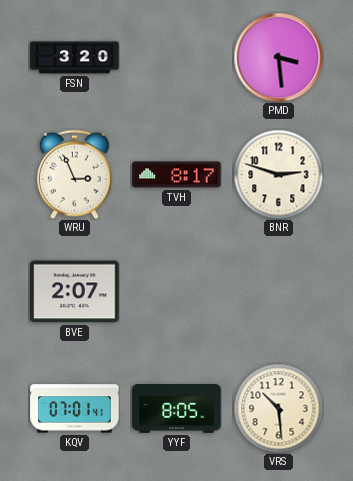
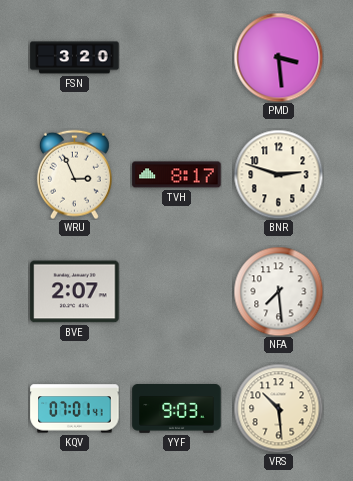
NFA: none -> 7:29 (278, 291)
YYF: 8:05 -> 9:03 (177, 409)
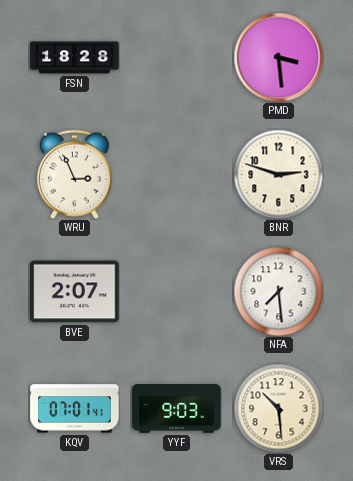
FSN: 3:20 -> 18:28 (75, 58)
TVH: 8:17 -> none (177, 175)
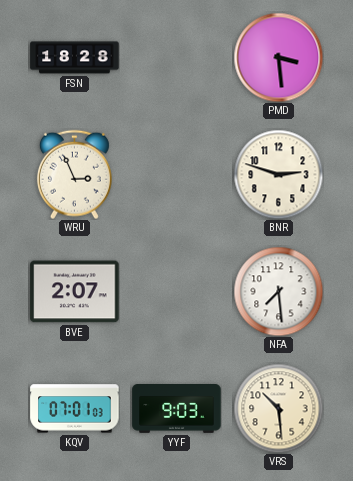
KQV: 07:01:41 -> 07:01:03 (75, 409)
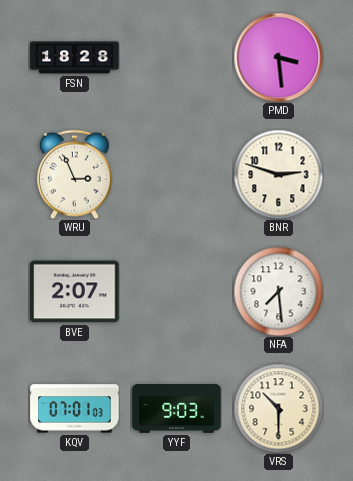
VRS: 10:29 -> 10:30 (278, 408)
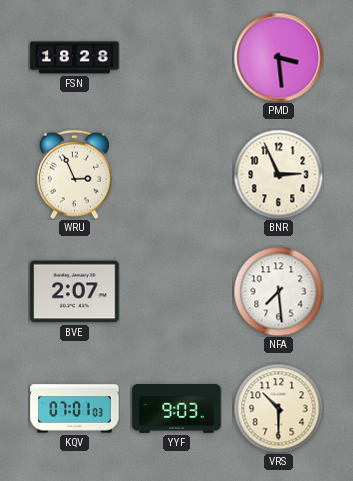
BNR: 2:48 -> 2:56 (278, 174)
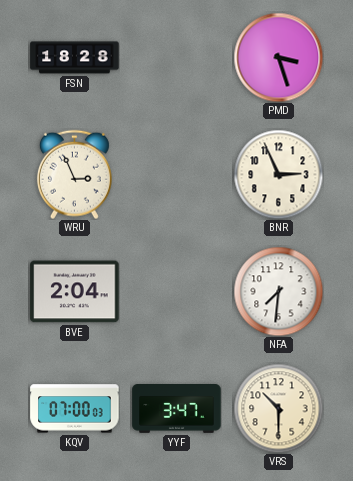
PMD: 3:29 -> 3:27 (278, 57)
BVE: 2:07 -> 2:04 (75, 292)
NFA: 7:29 -> 7:31 (278, 291)
KQV: 07:01 -> 07:00 (75, 409)
YYF: 9:03 -> 3:47 (177, 409)
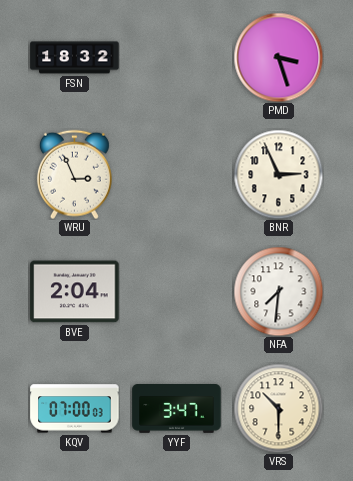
FSN: 18:28 -> 18:32 (75, 58)
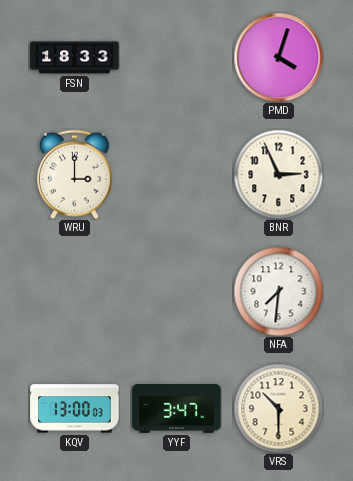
FSN: 18:32 -> 18:33 (75, 58)
PMD: 3:27 -> 4:03 (278, 57)
WRU: 2:56 -> 3:00 (74, 174)
BVE: 2:04 -> none (75, 292)
KQV: 07:00 -> 13:00 (75, 409)
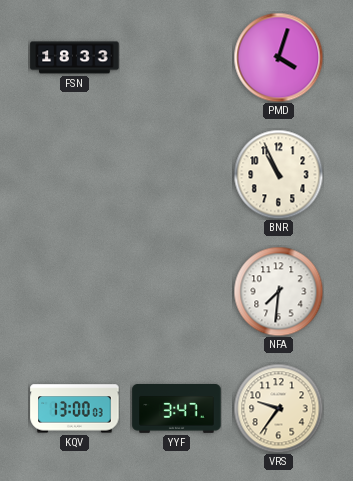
WRU: 3:00 -> none (74, 174)
BNR: 2:56 -> 10:56 (278, 174)
VRS: 10:30 -> 9:36 (278, 408)
